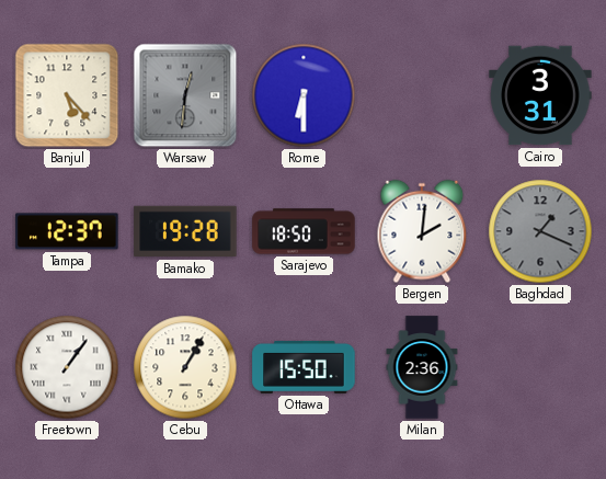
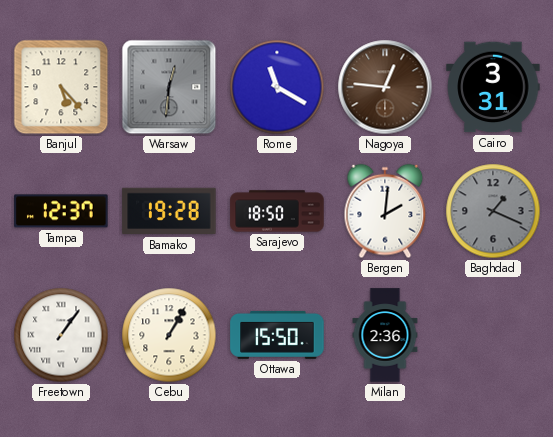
Rome: 6:30 -> 11:20 (277, 87)
Nagoya: none -> 12:46 (385, 87)
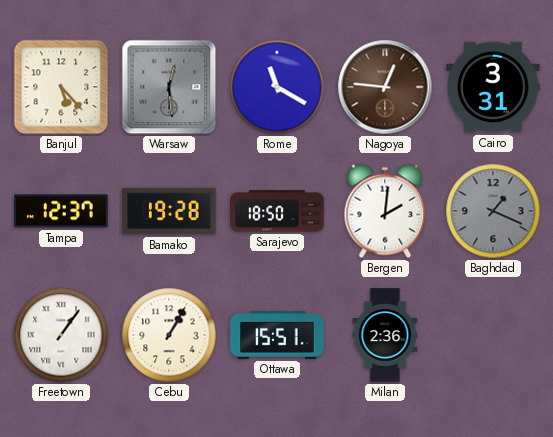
Warsaw: 12:31 -> 12:29 (169, 87)
Ottawa: 15:50 -> 15:51 (277, 335)
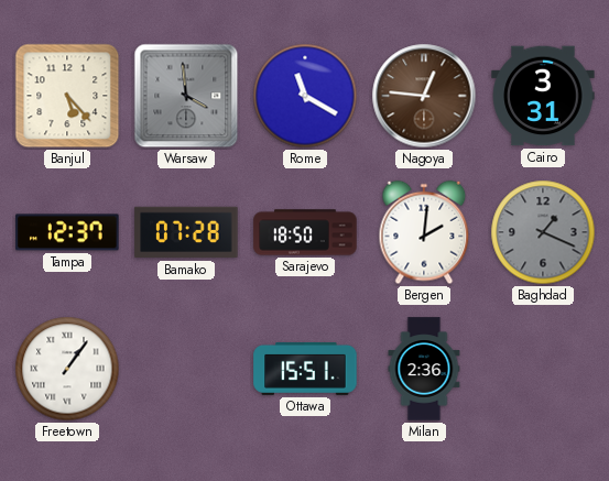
Warsaw: 12:29 -> 3:59 (186, 96)
Bamako: 19:28 -> 07:28 (186, 232)
Cebu: 1:05 -> none (169, 335)
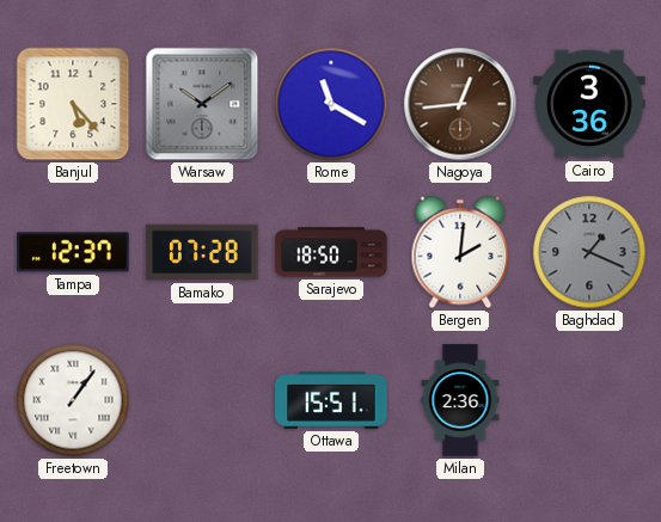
Warsaw: 3:59 -> 10:09 (202, 104)
Nagoya: 12:46 -> 12:44 (460, 104)
Cairo: 3:31 -> 3:36 (589, 104)
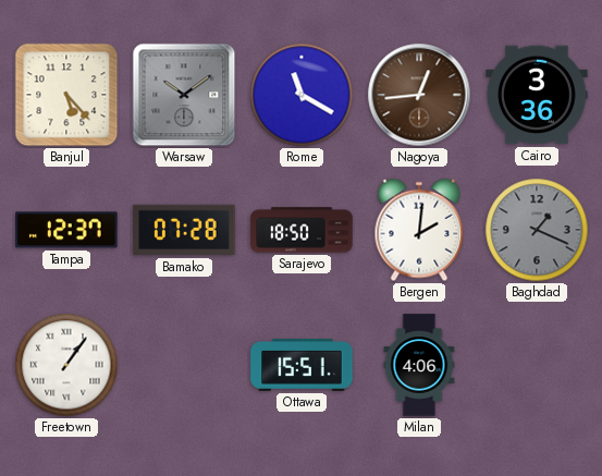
Milan: 2:36 -> 4:06 (419, 365)
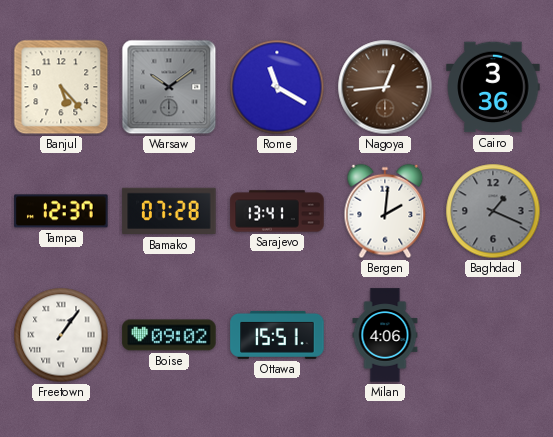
Sarajevo: 18:50 -> 13:41 (277, 211)
Boise: none -> 09:02 (169, 335)
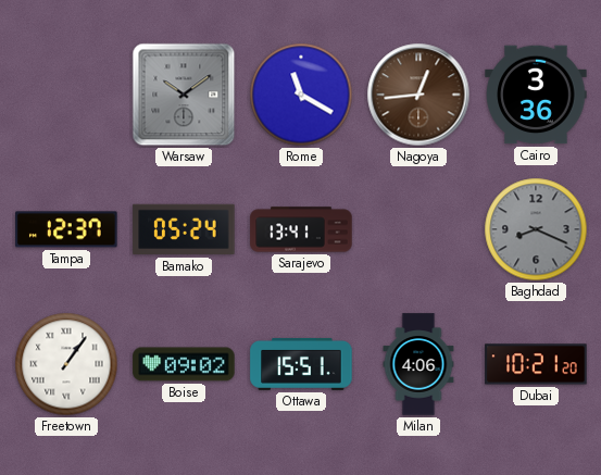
Banjul: 5:23 -> none (61, 87)
Bamako: 07:28 -> 05:24 (184, 229)
Bergen: 2:01 -> none (385, 211)
Baghdad: 1:19 -> 8:19 (536, 229)
Dubai: none -> 10:21 (536, 364)
